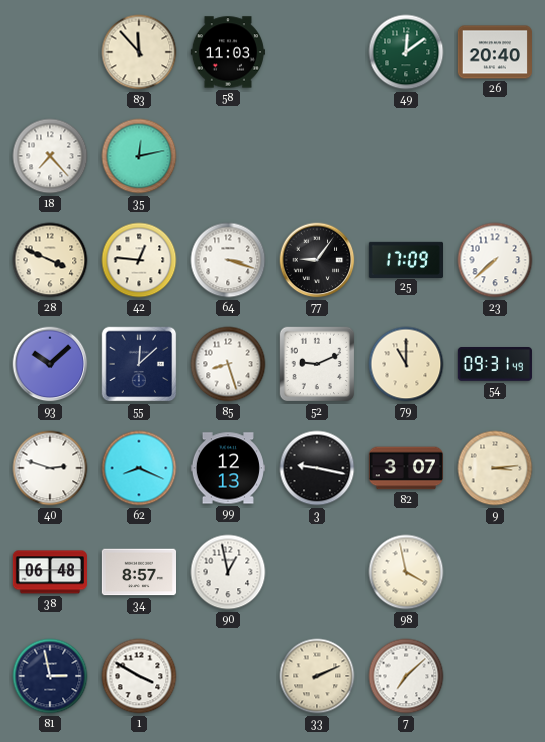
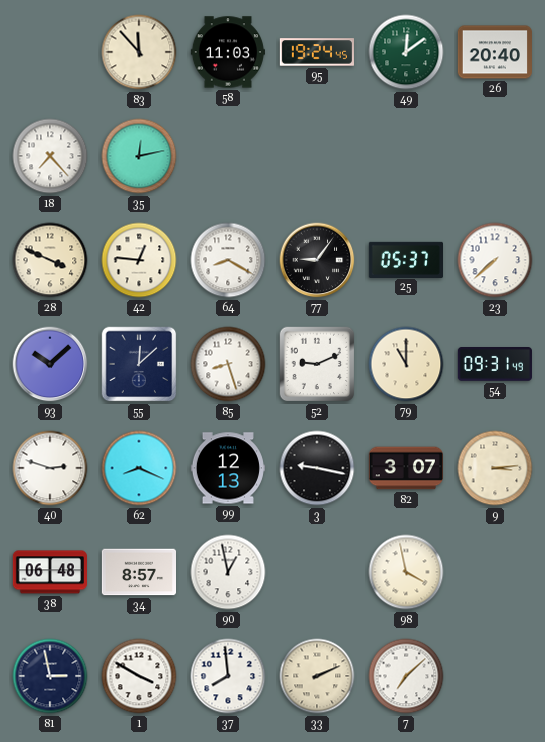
95: none -> 19:24 (316, 52)
64: 3:18 -> 8:20 (228, 260)
25: 17:09 -> 05:37 (405, 259)
37: none -> 7:59 (228, 676)
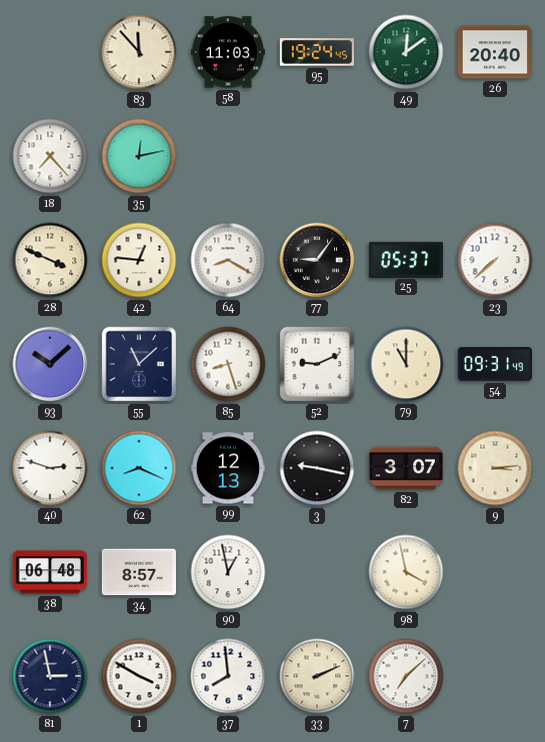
55: 12:08 -> 11:08 (139, 364)
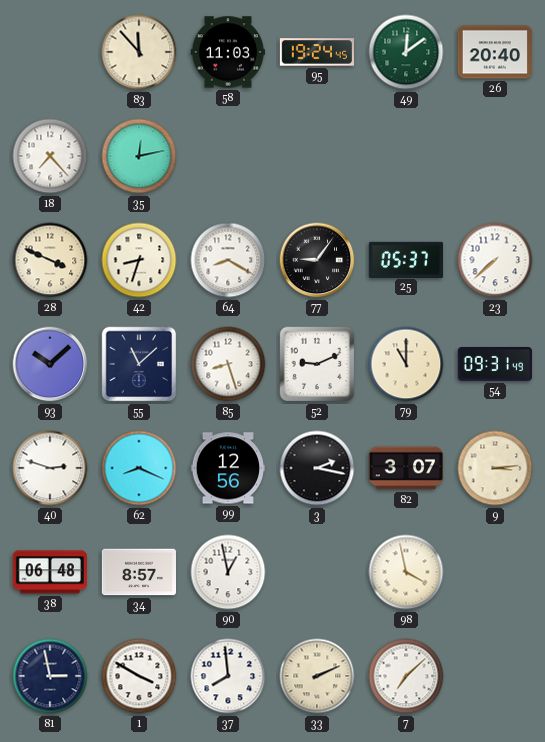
42: 12:46 -> 8:33 (139, 260)
99: 12:13 -> 12:56 (228, 468)
3: 9:17 -> 2:17 (317, 468)
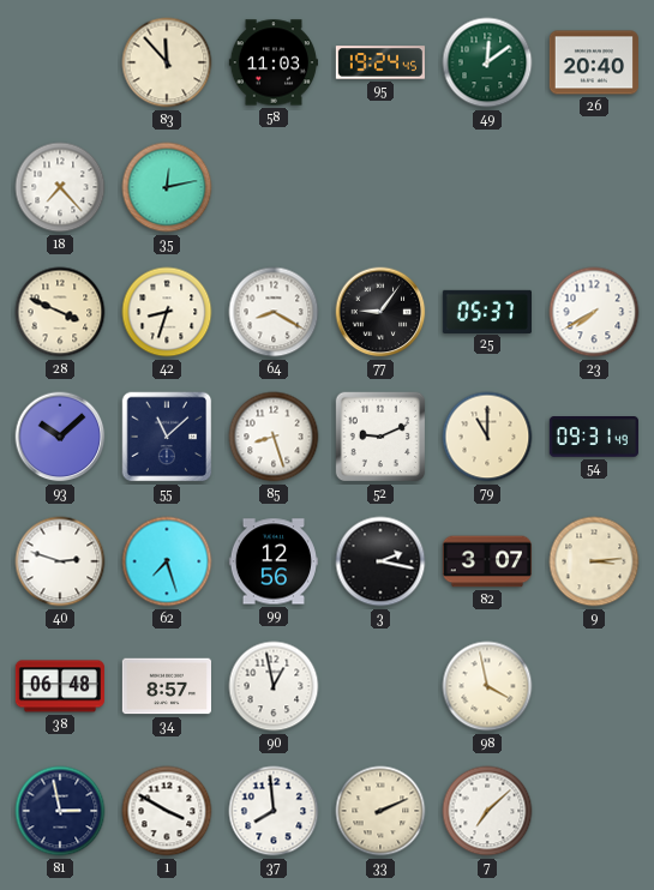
23: 7:38 -> 7:40 (594, 312)
62: 8:19 -> 7:27 (167, 561)
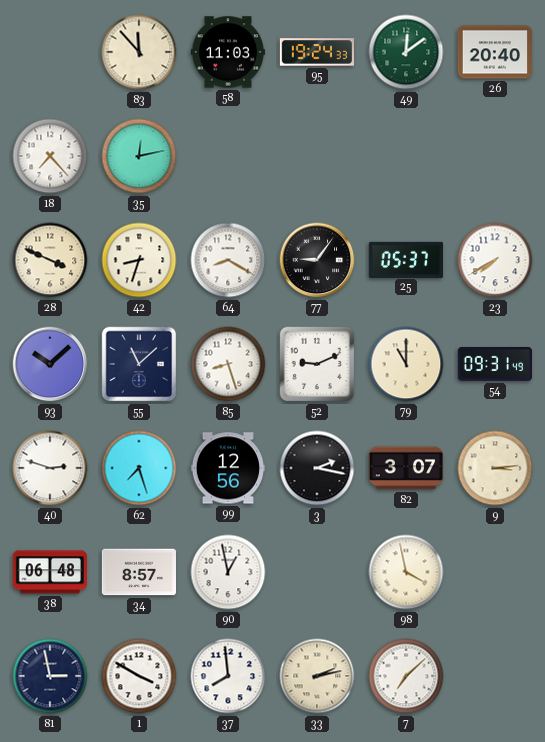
95: 19:24:45 -> 19:24:33 (316, 52)
33: 2:11 -> 2:13 (317, 676)
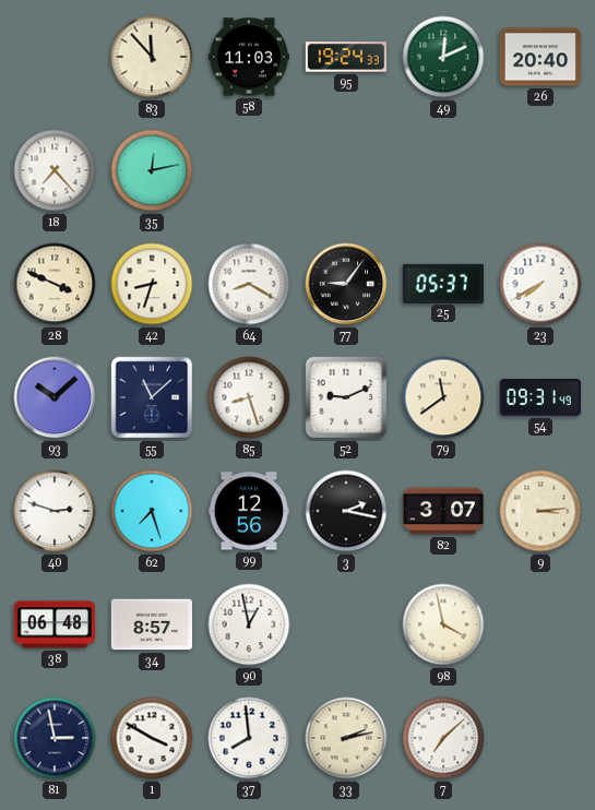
49: 12:09 -> 12:11 (443, 57)
79: 11:00 -> 11:39 (443, 397)
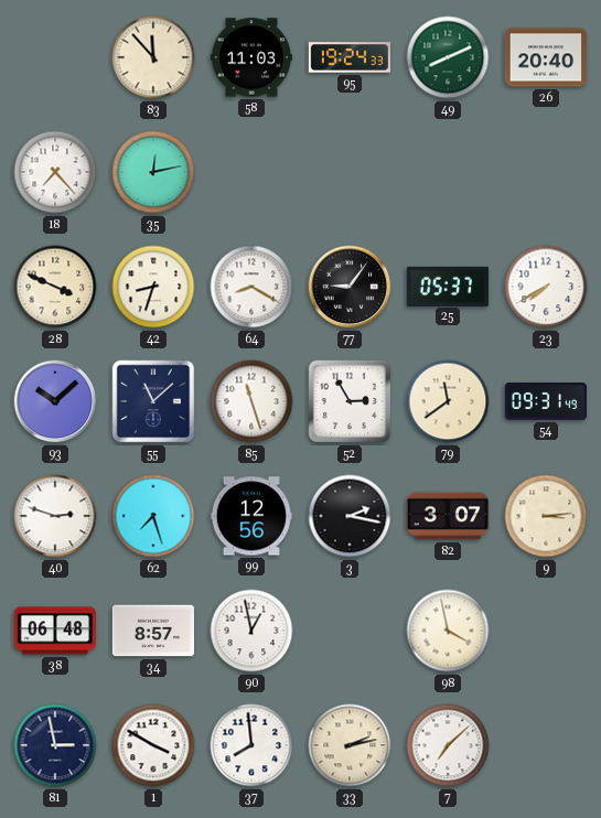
49: 12:11 -> 8:11 (448, 57)
85: 8:27 -> 11:27 (251, 401)
52: 9:11 -> 2:55 (350, 401)
